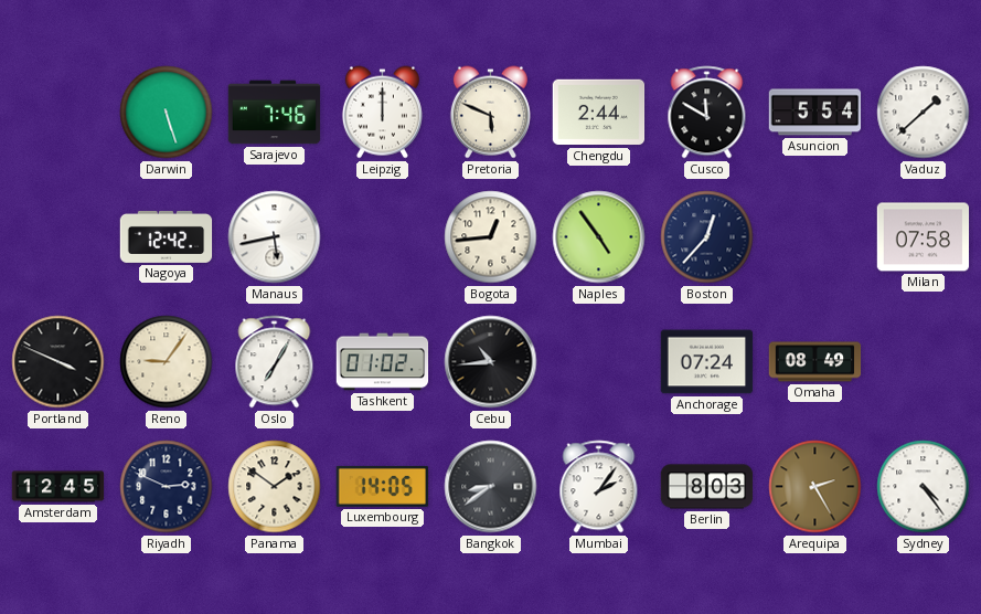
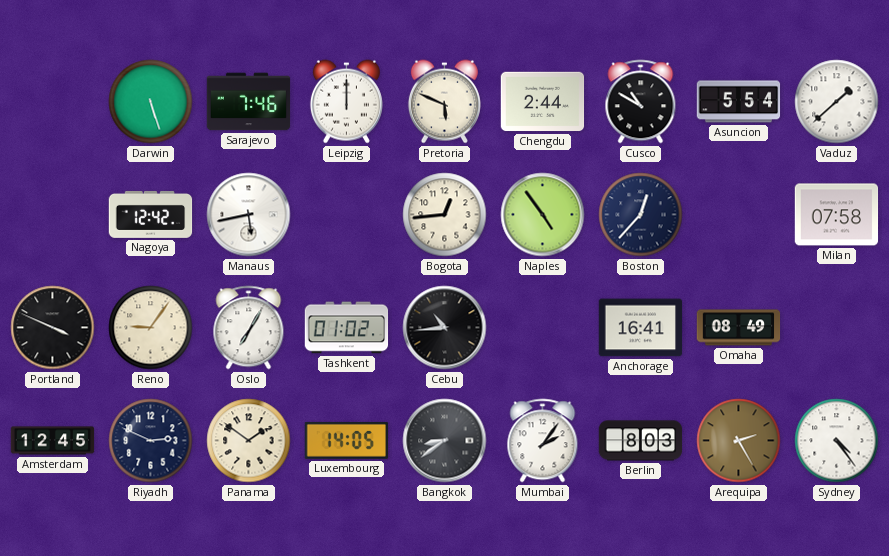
Cusco: 11:50 -> 10:50 (641, 102)
Anchorage: 07:24 -> 16:41 (641, 328)
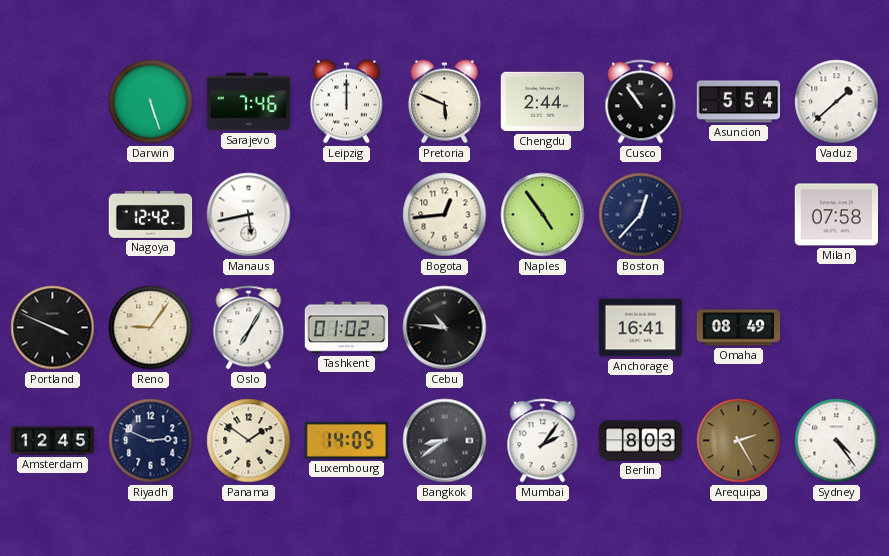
Cusco: 10:50 -> 10:54 (641, 102)
Cebu: 10:44 -> 10:46 (445, 328)
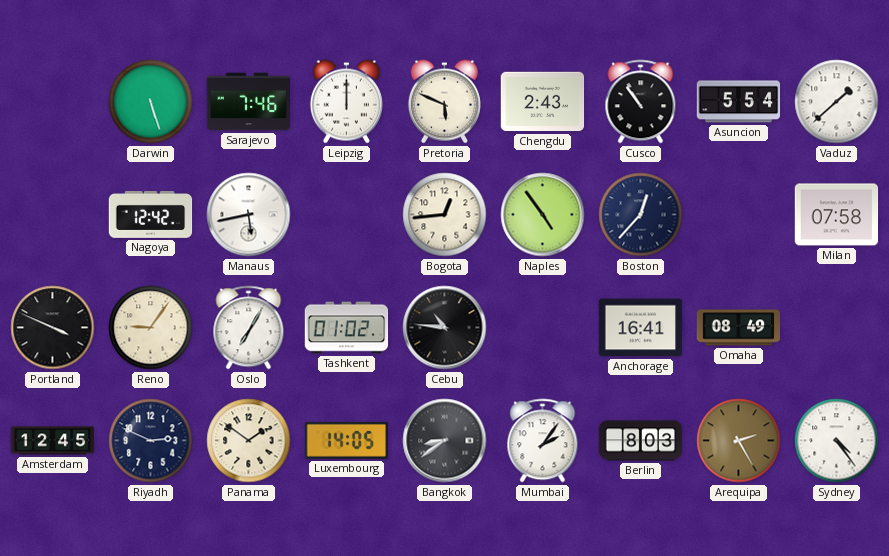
Chengdu: 2:44 -> 2:43 (543, 102)
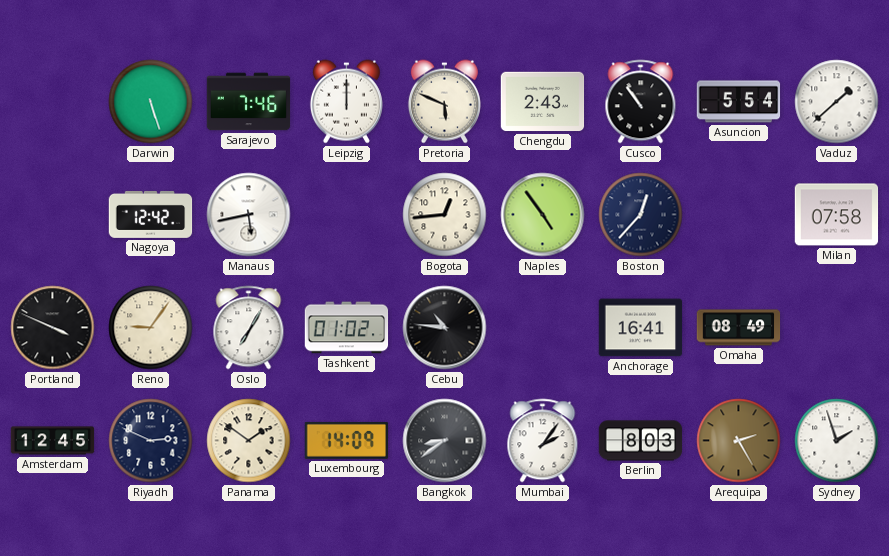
Luxembourg: 14:05 -> 14:09 (346, 440)
Sydney: 4:24 -> 1:57 (837, 441)
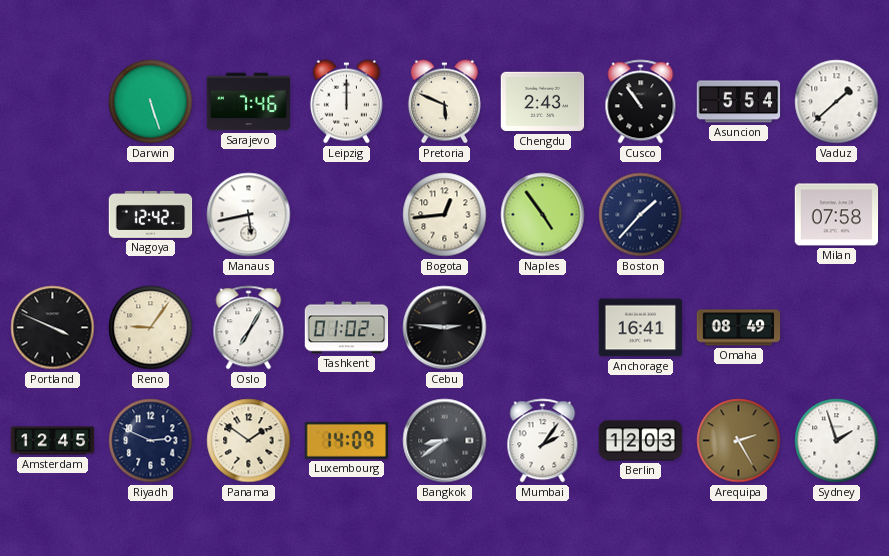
Boston: 12:37 -> 1:37 (641, 215)
Cebu: 10:46 -> 2:46 (445, 328)
Berlin: 8:03 -> 12:03 (641, 441)
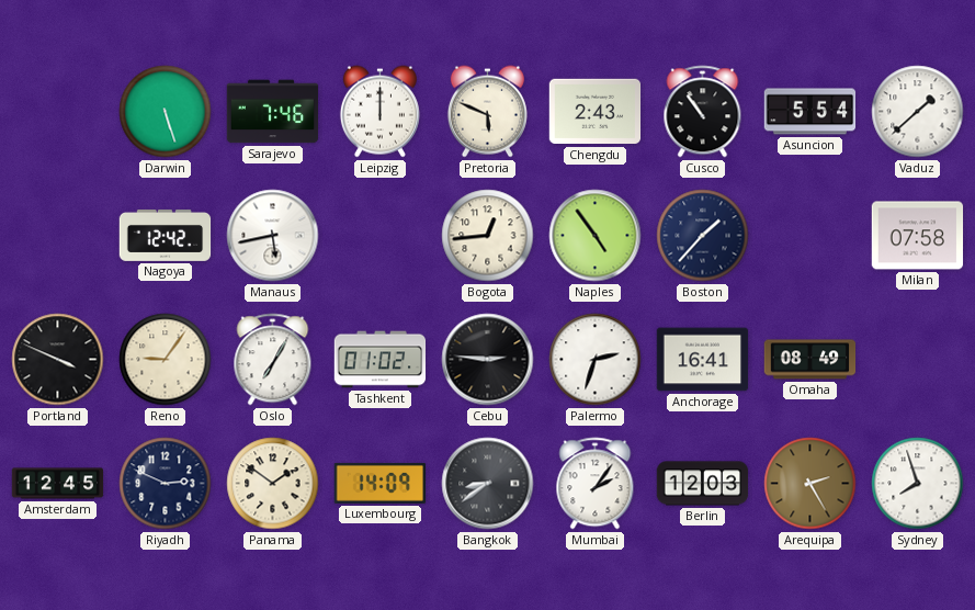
Palermo: none -> 2:33 (596, 360)
Sydney: 1:57 -> 7:57 (918, 484)
